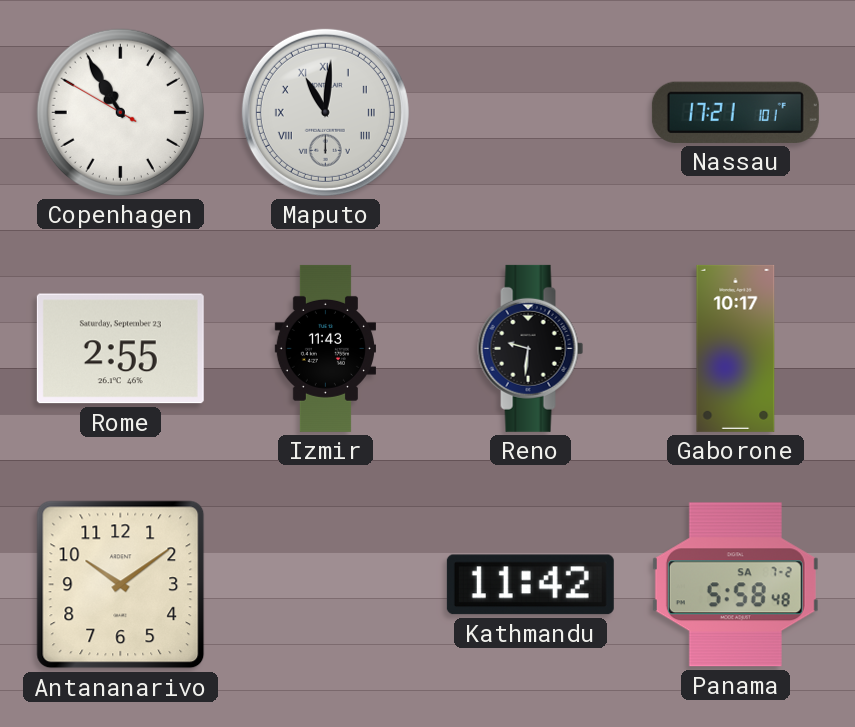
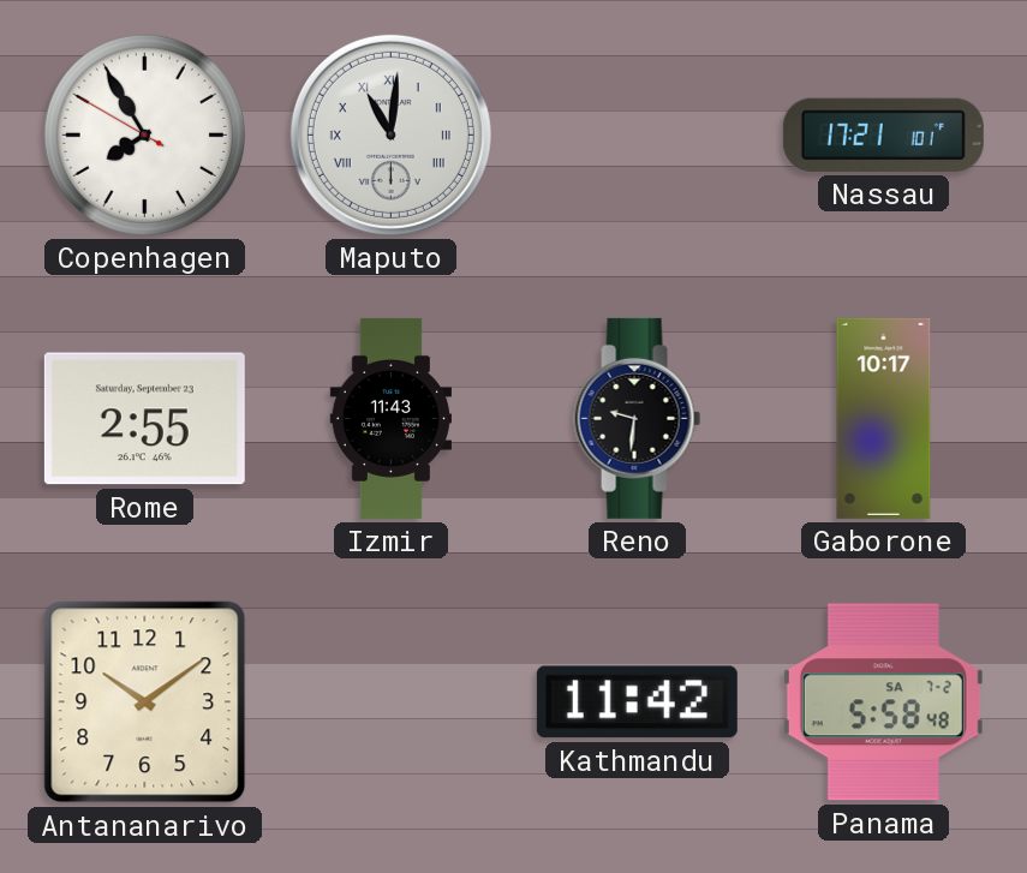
Copenhagen: 10:54 -> 7:54 (144, 134)
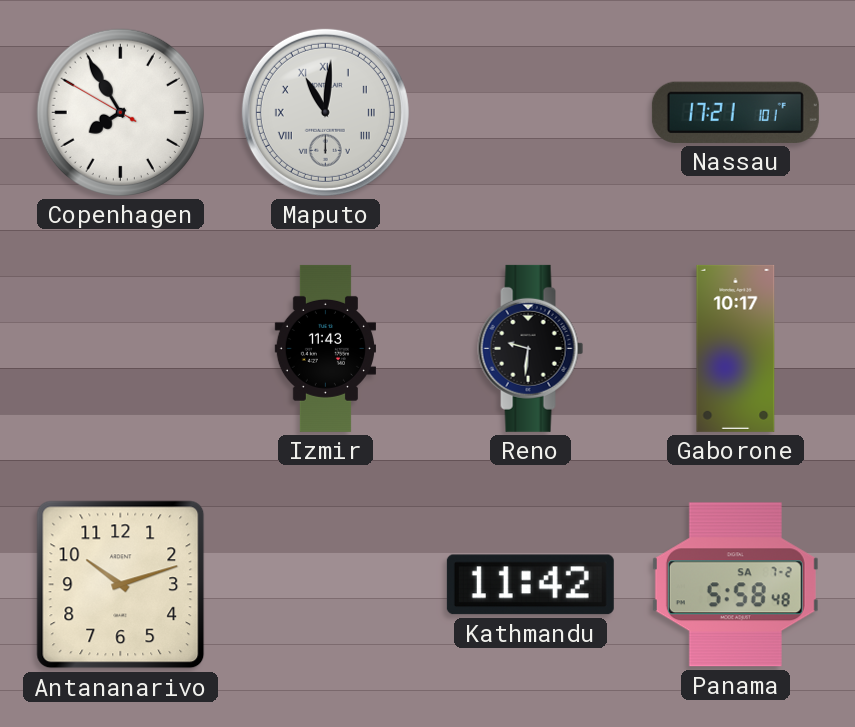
Rome: 2:55 -> none (144, 419)
Antananarivo: 10:09 -> 10:12 (121, 585)
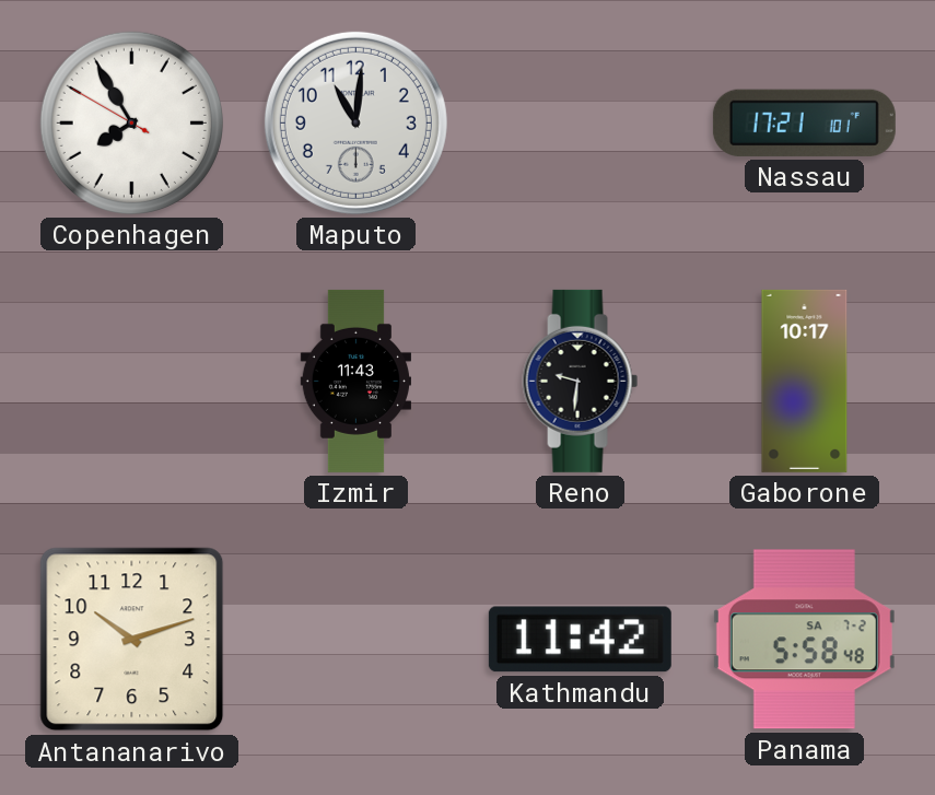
Maputo numerals: Roman -> Arabic (355, 122)
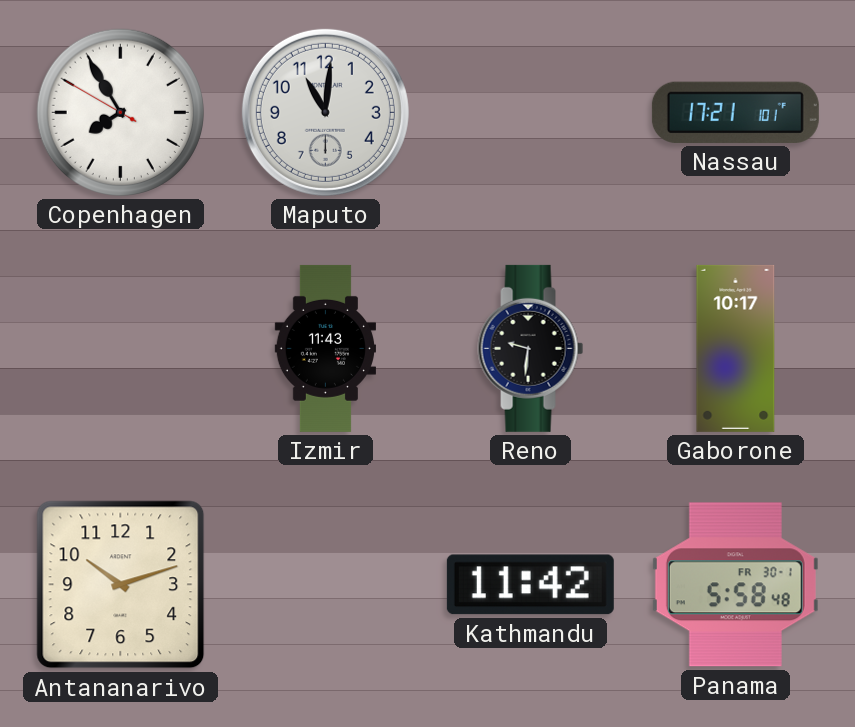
Panama date: SA 7-2 -> FR 30-1 (735, 585)
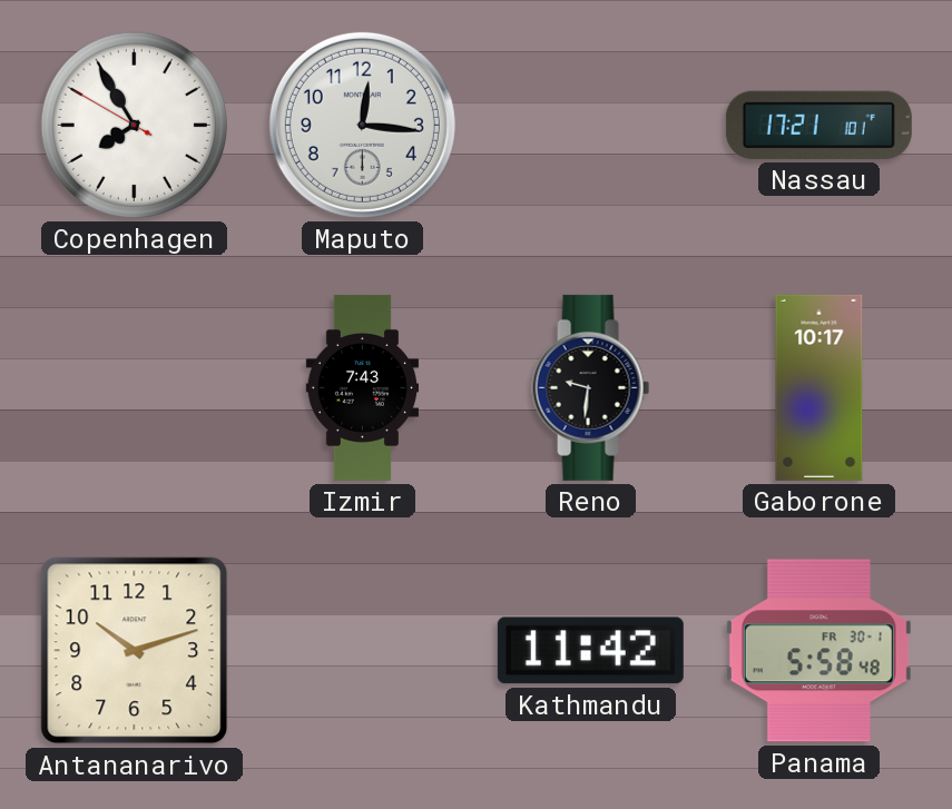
Maputo: 11:01 -> 12:16 (362, 125)
Izmir: 11:43 -> 7:43 (362, 387)
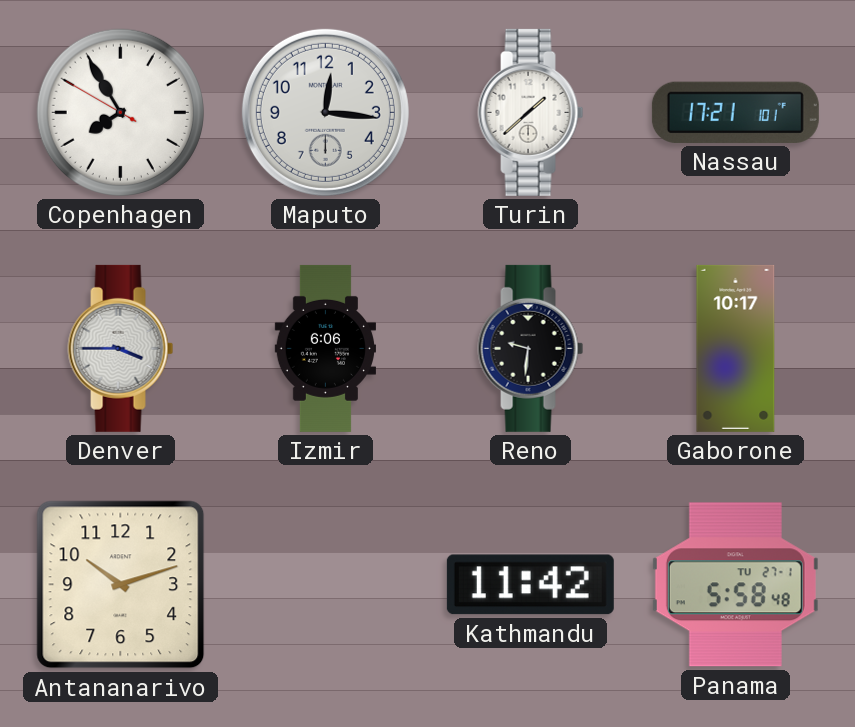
Turin: none -> 1:38 (531, 112)
Denver: none -> 3:45 (121, 348)
Izmir: 7:43 -> 6:06 (325, 348)
Panama date: FR 30-1 -> TU 27-1 (735, 585)
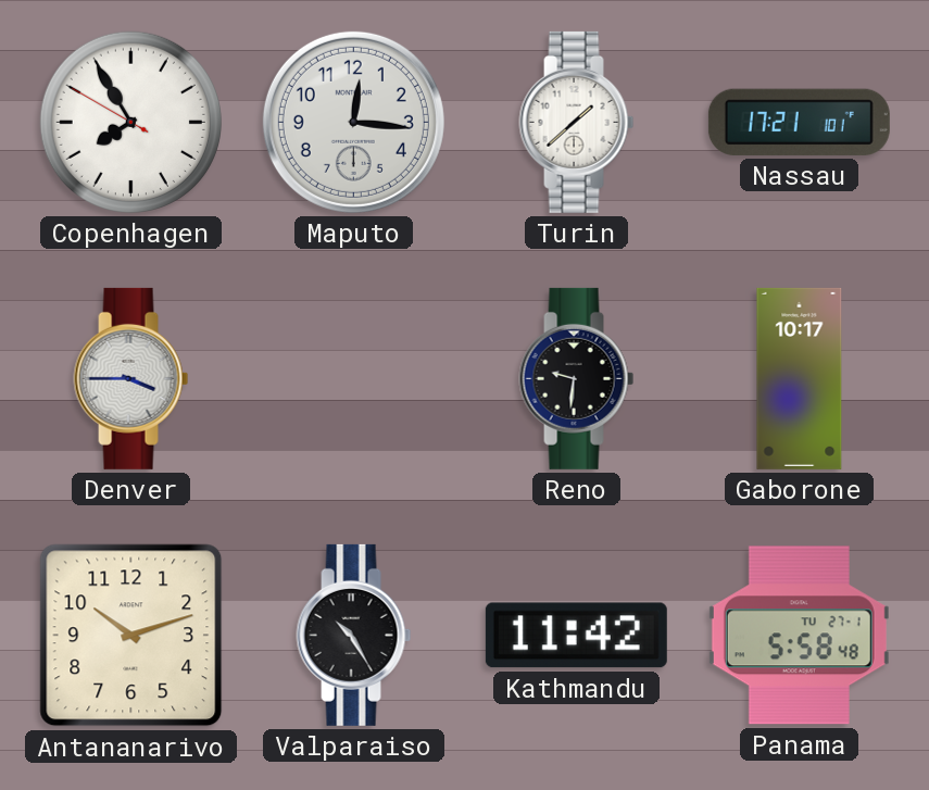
Izmir: 6:06 -> none (325, 348)
Valparaiso: none -> 10:25 (354, 635)
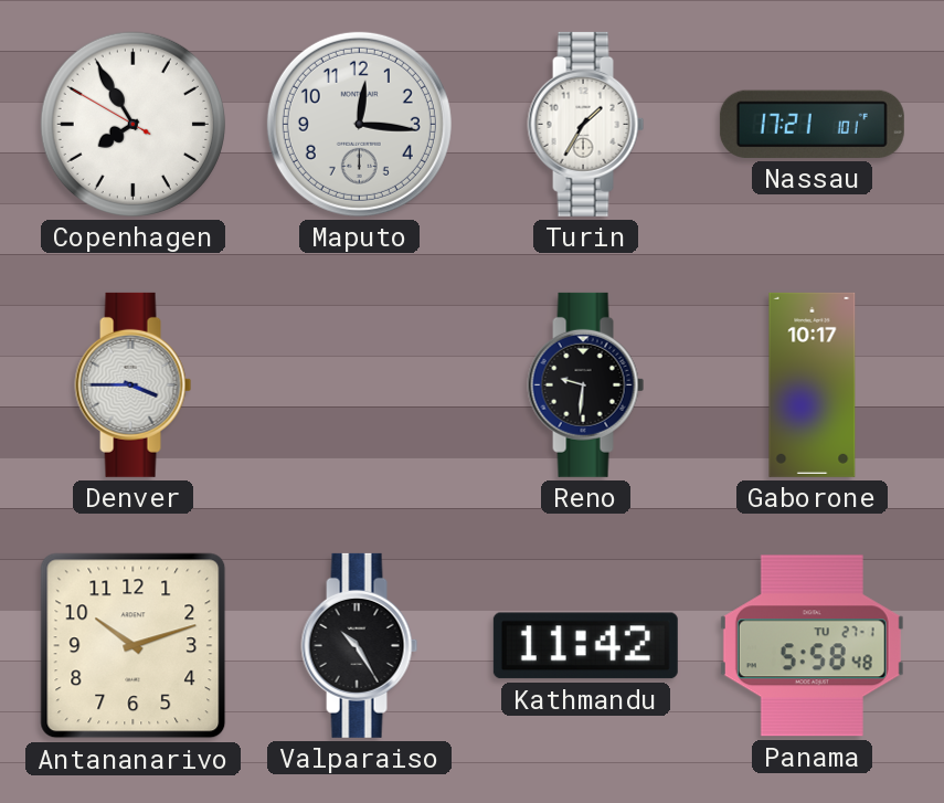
Turin: 1:38 -> 1:35 (586, 124)
